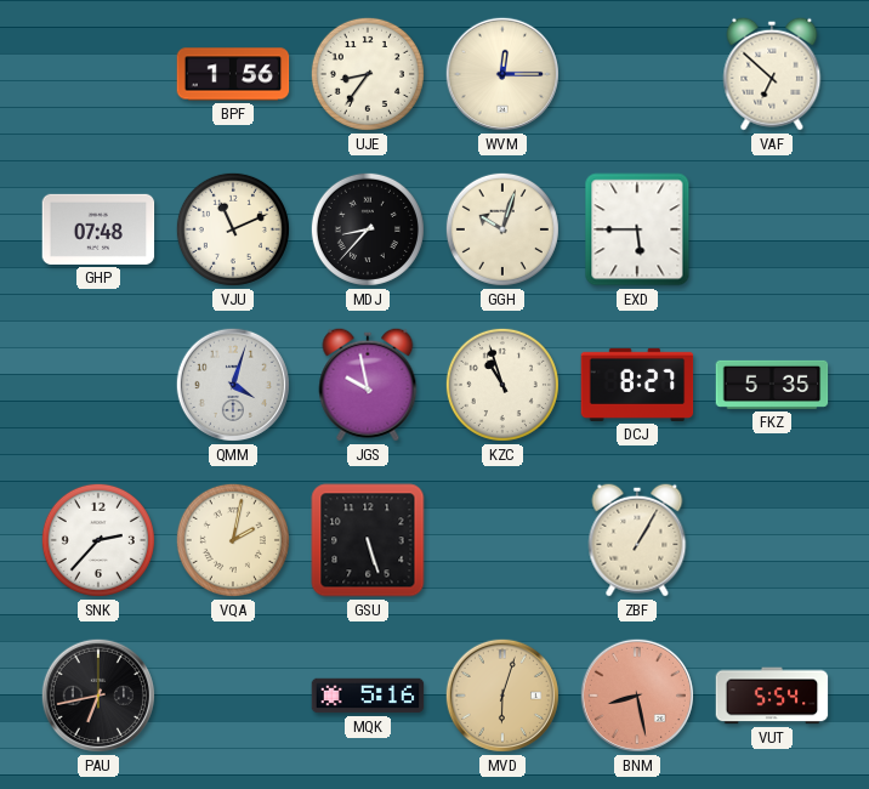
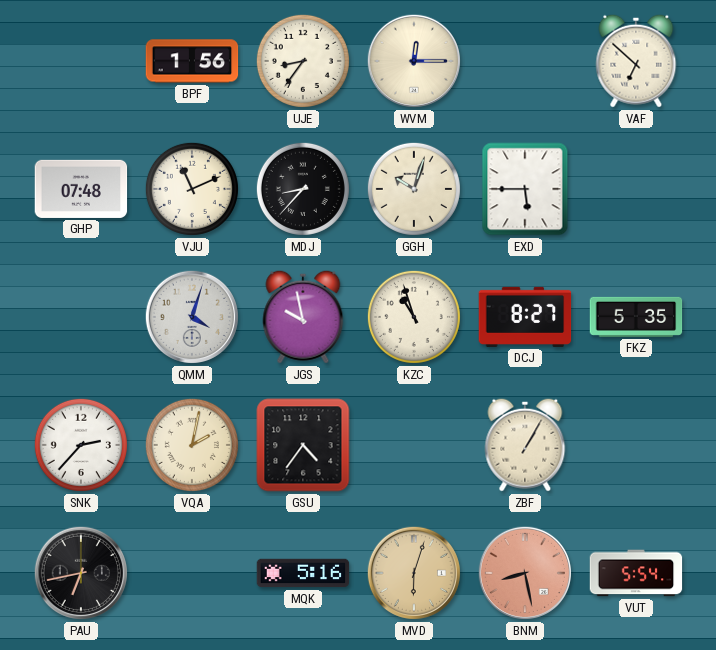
GSU: 5:27 -> 4:36 (303, 445)
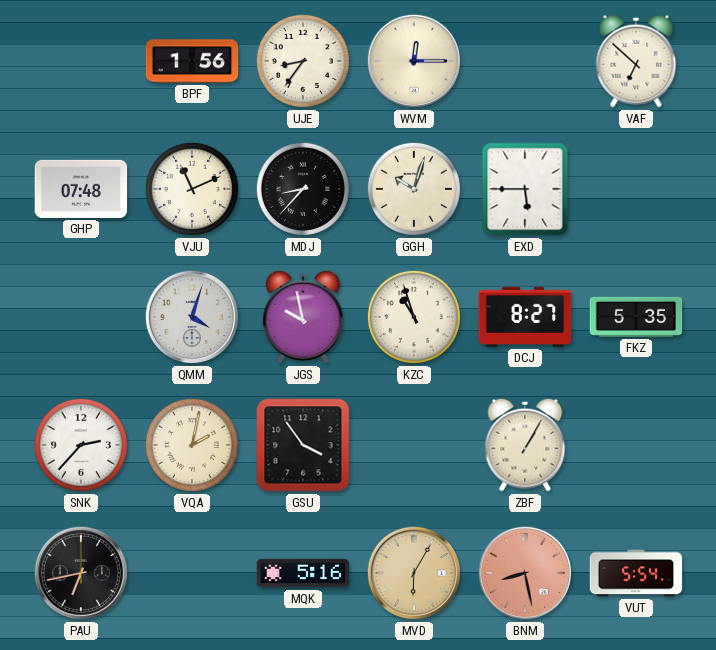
GSU: 4:36 -> 3:54 (303, 445)
MVD: 6:03 -> 6:05 (414, 573)
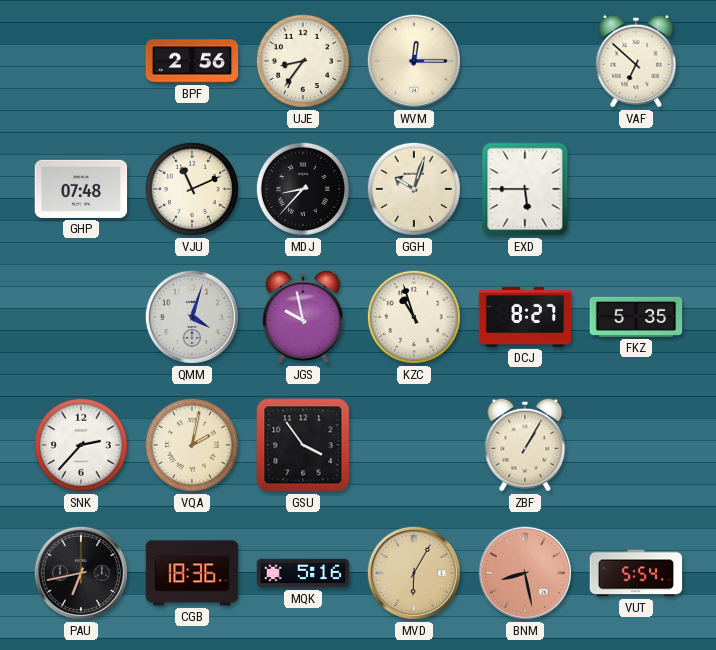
BPF: 1:56 -> 2:56 (192, 61)
CGB: none -> 18:36 (192, 573)
